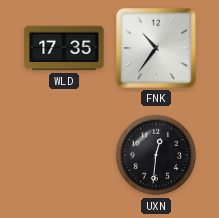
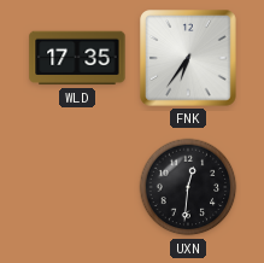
FNK: 10:36 -> 6:36 (188, 58)
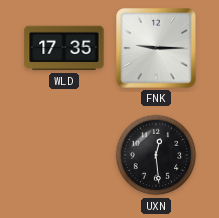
FNK: 6:36 -> 9:15 (156, 48)
UXN: 12:31 -> 12:29 (156, 155)
